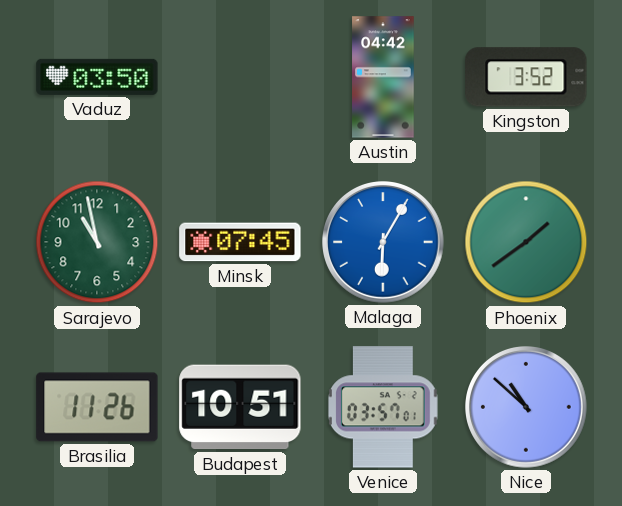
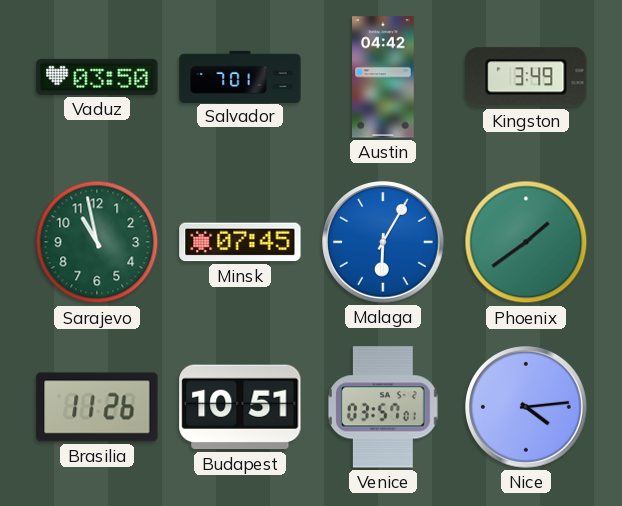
Salvador: none -> 7:01 (240, 76)
Kingston: 3:52 -> 3:49 (526, 77)
Nice: 10:52 -> 4:14 (526, 407)
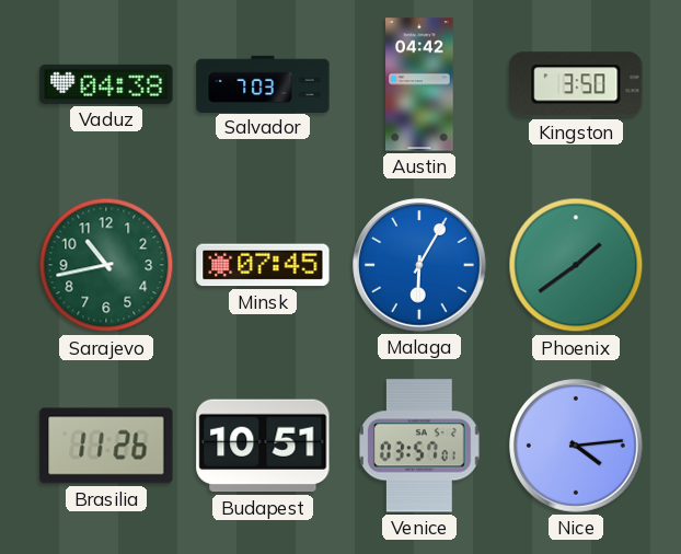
Vaduz: 03:50 -> 04:38 (106, 84)
Salvador: 7:01 -> 7:03 (263, 83)
Kingston: 3:49 -> 3:50 (576, 84)
Sarajevo: 10:58 -> 10:43 (106, 265)
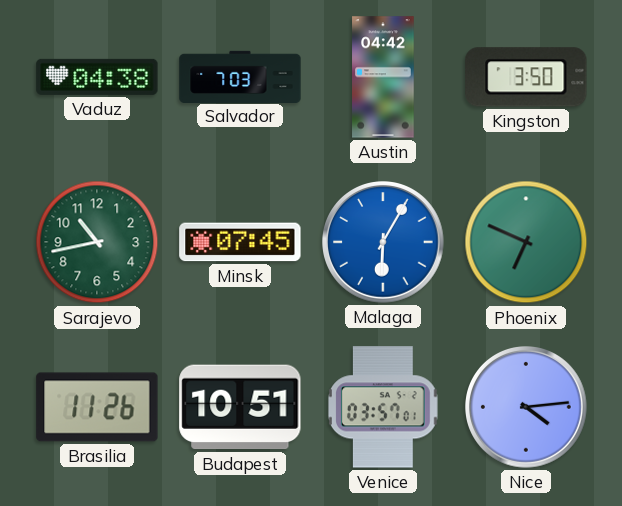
Phoenix: 1:39 -> 6:49 (526, 242)
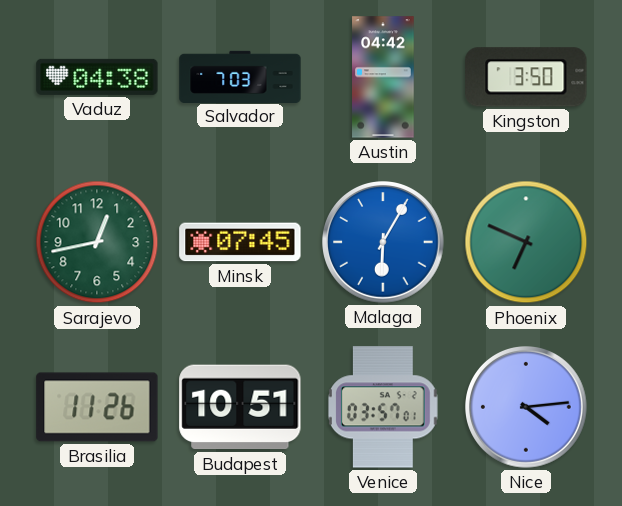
Sarajevo: 10:43 -> 12:43 (97, 242)
